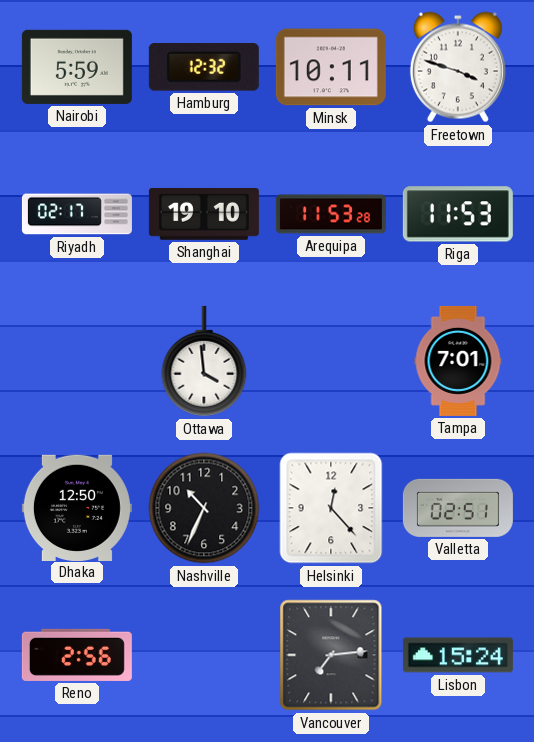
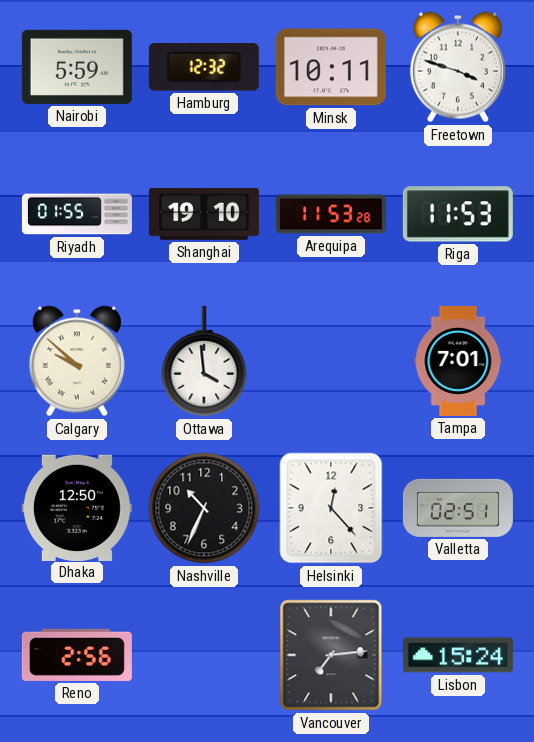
Riyadh: 02:17 -> 01:55 (77, 214)
Calgary: none -> 9:52 (77, 361)
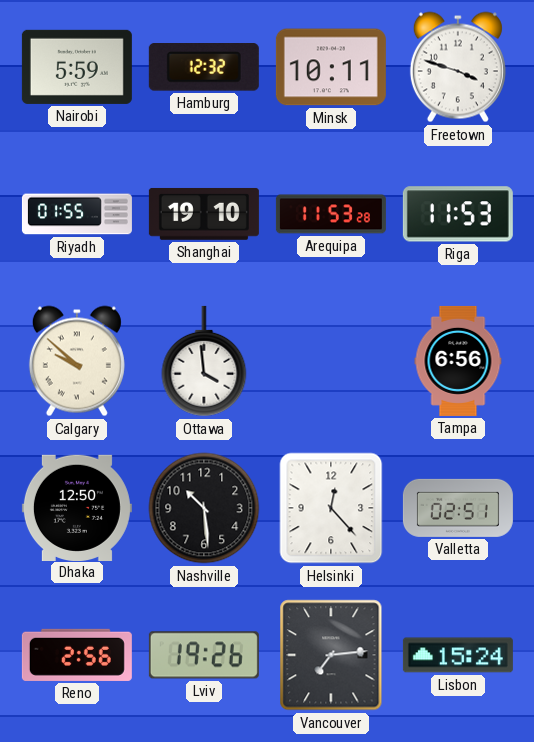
Tampa: 7:01 -> 6:56 (458, 361)
Nashville: 10:34 -> 10:29 (204, 508)
Lviv: none -> 19:26 (204, 655)
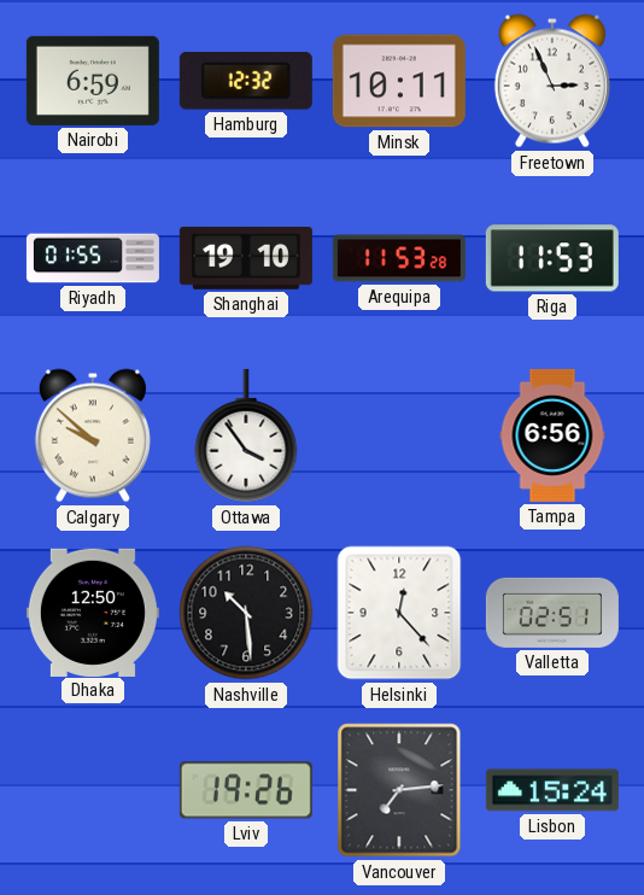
Nairobi: 5:59 -> 6:59 (93, 81)
Freetown: 3:48 -> 2:56 (552, 81)
Ottawa: 3:59 -> 3:54 (246, 435)
Reno: 2:56 -> none (77, 655)
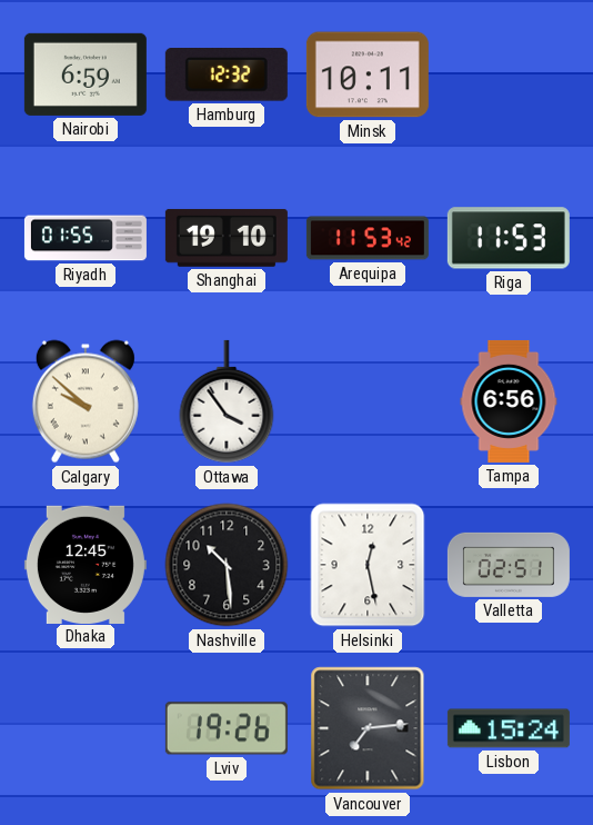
Freetown: 2:56 -> none (552, 81)
Arequipa: 11:53:28 -> 11:53:42 (368, 238)
Dhaka: 12:50 -> 12:45 (86, 564)
Helsinki: 12:23 -> 12:28 (368, 565)
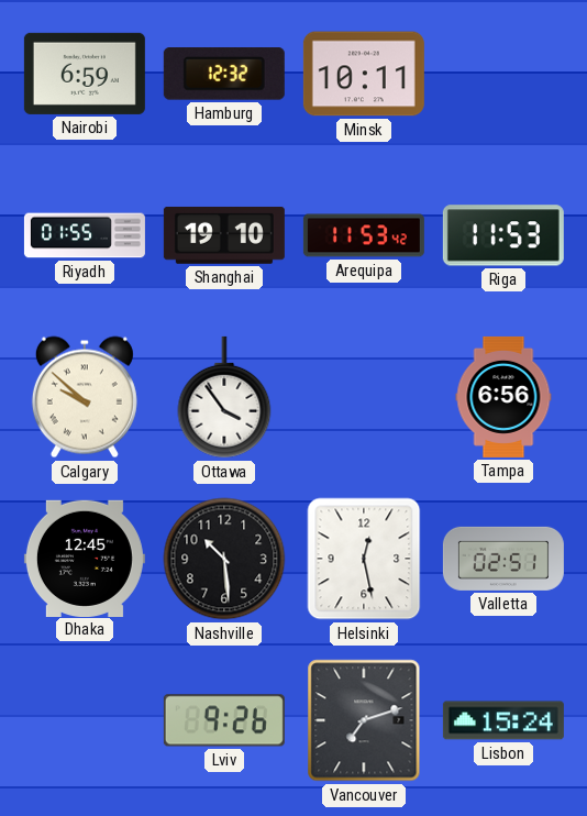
Lviv: 19:26 -> 9:26 (224, 720)
Vancouver: 7:14 -> 7:12 (364, 720)
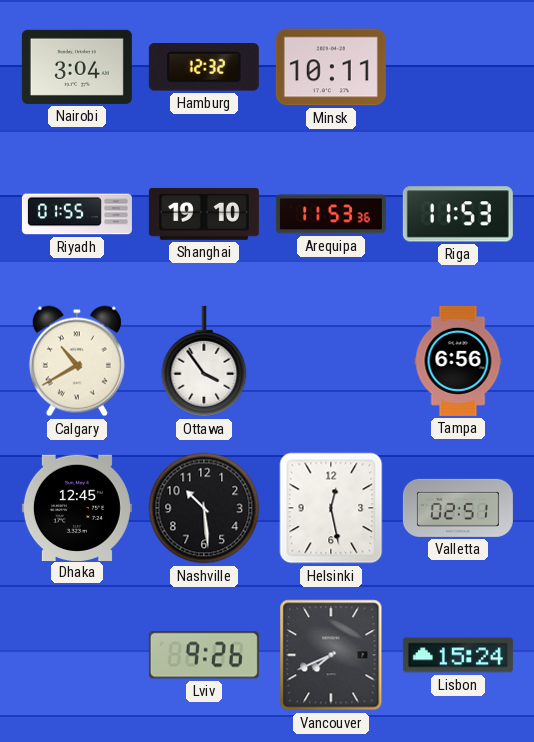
Nairobi: 6:59 -> 3:04 (77, 67)
Arequipa: 11:53:42 -> 11:53:36 (331, 214)
Calgary: 9:52 -> 10:40 (77, 361)
Vancouver: 7:12 -> 7:41 (331, 655)
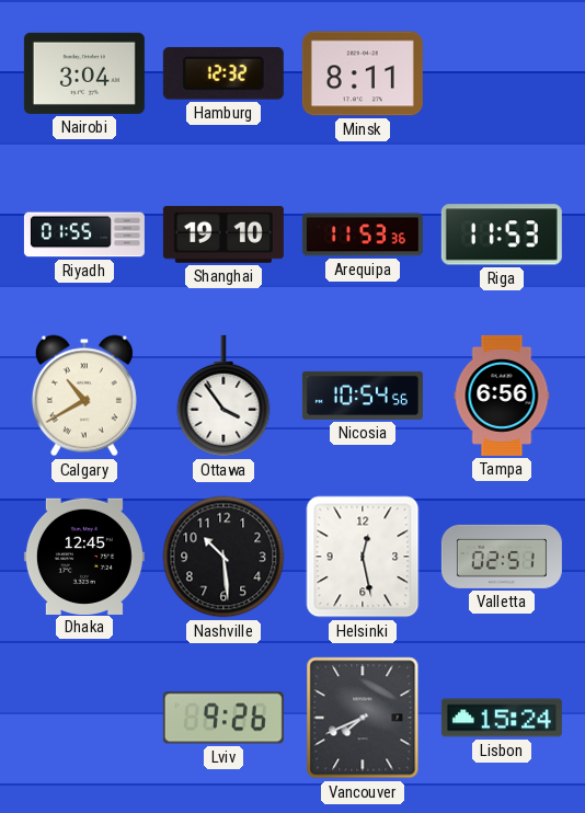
Minsk: 10:11 -> 8:11 (363, 73)
Nicosia: none -> 10:54 (363, 396)
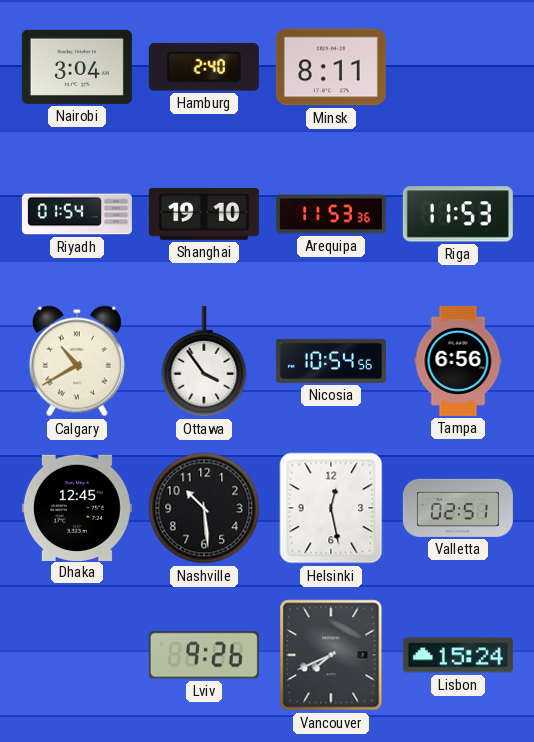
Hamburg: 12:32 -> 2:40 (204, 67)
Riyadh: 01:55 -> 01:54 (77, 214)
